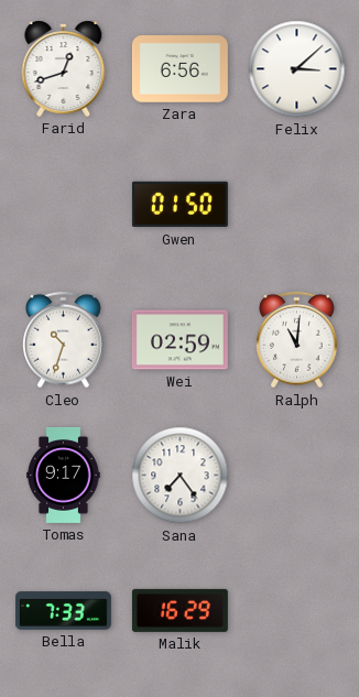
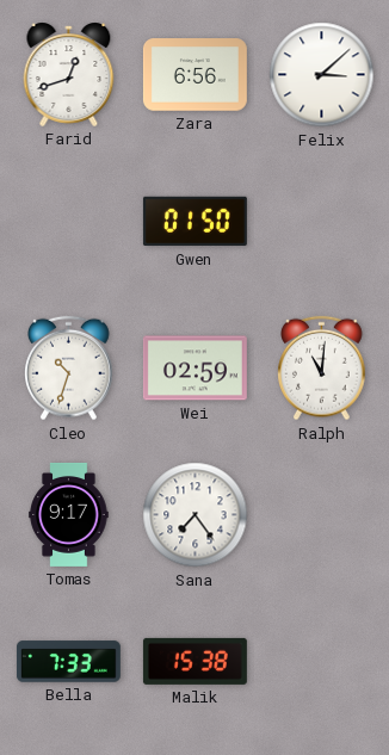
Malik: 16:29 -> 15:38 (194, 661)
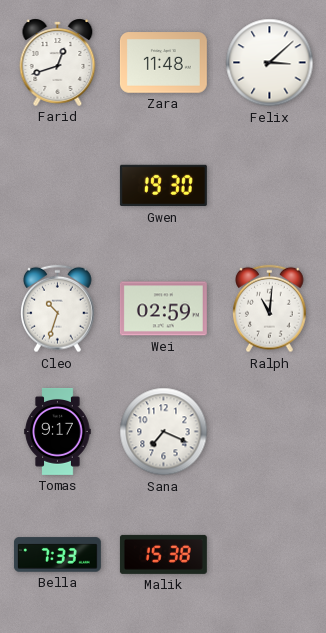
Zara: 6:56 -> 11:48 (163, 63)
Gwen: 01:50 -> 19:30 (163, 186)
Sana: 7:24 -> 7:19 (164, 432)
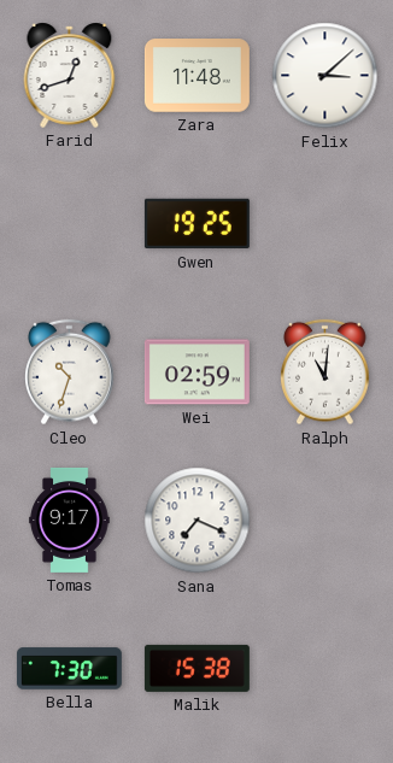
Gwen: 19:30 -> 19:25 (196, 224)
Bella: 7:33 -> 7:30 (69, 669)
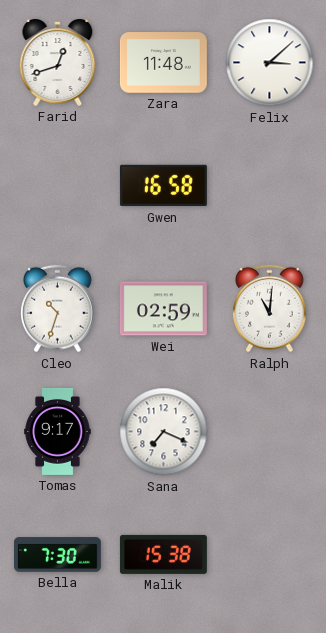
Gwen: 19:25 -> 16:58 (163, 186)
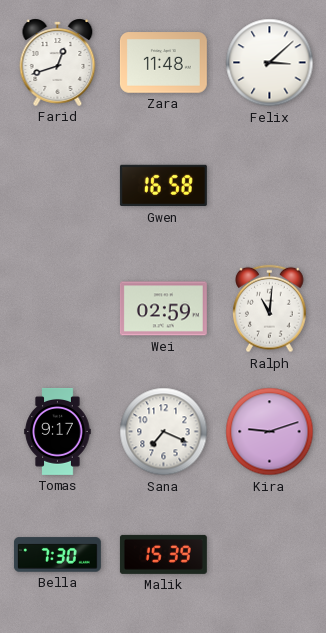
Cleo: 10:33 -> none (58, 309)
Kira: none -> 9:12 (270, 432)
Malik: 15:38 -> 15:39 (163, 554)
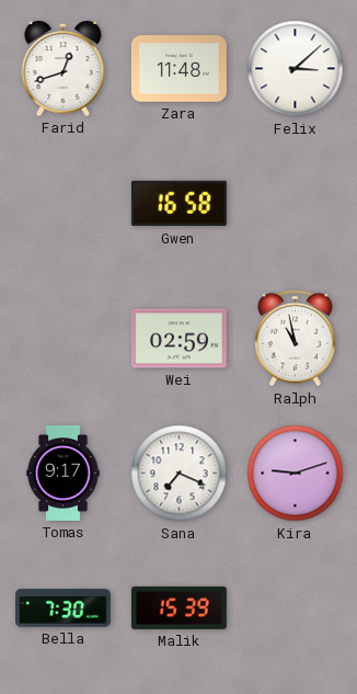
Ralph: 11:01 -> 10:58 (296, 339)
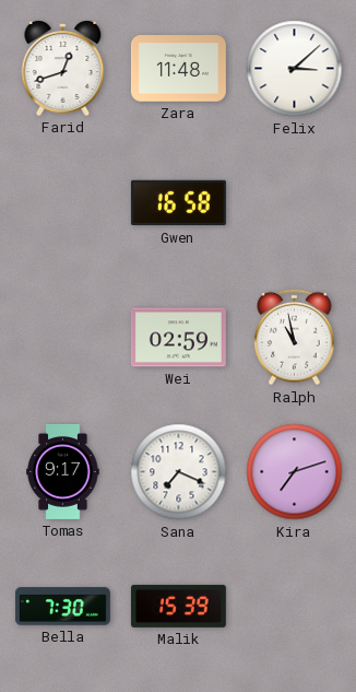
Kira: 9:12 -> 7:12 (295, 472)
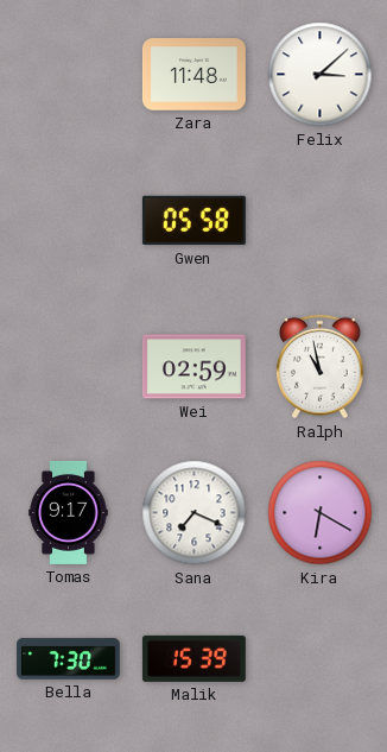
Farid: 12:42 -> none (63, 68)
Gwen: 16:58 -> 05:58 (193, 221)
Kira: 7:12 -> 6:20 (321, 513)
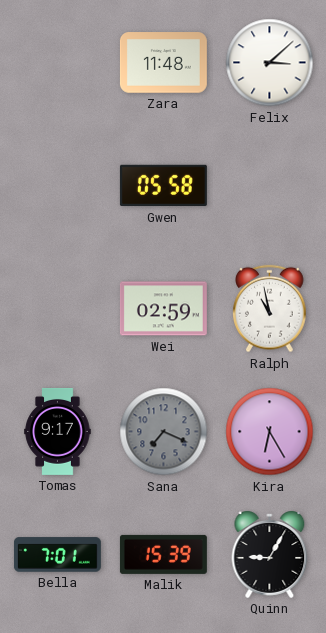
Sana dial: white -> grey (164, 432)
Kira: 6:20 -> 6:25 (270, 432)
Bella: 7:30 -> 7:01 (57, 555)
Quinn: none -> 9:05 (270, 554)
